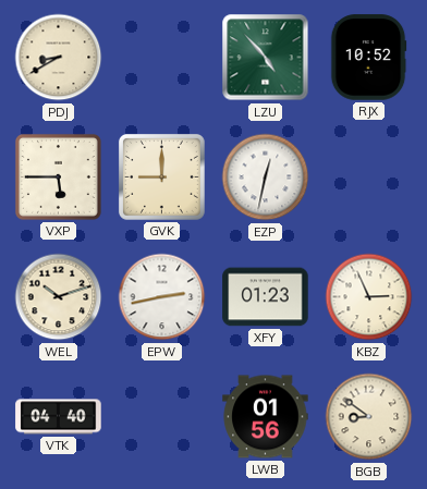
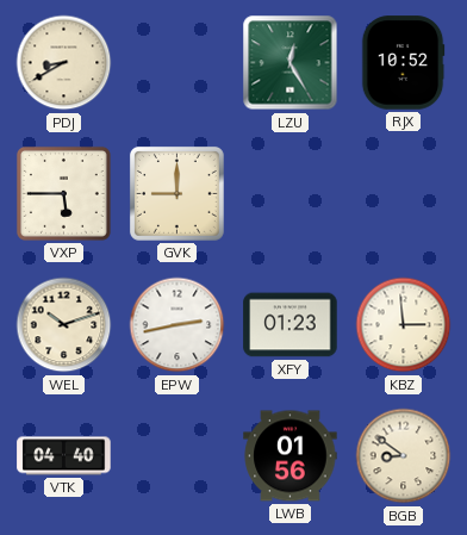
LZU: 4:53 -> 12:25 (291, 63)
EZP: 12:32 -> none (266, 178)
KBZ: 2:56 -> 2:59 (404, 325)
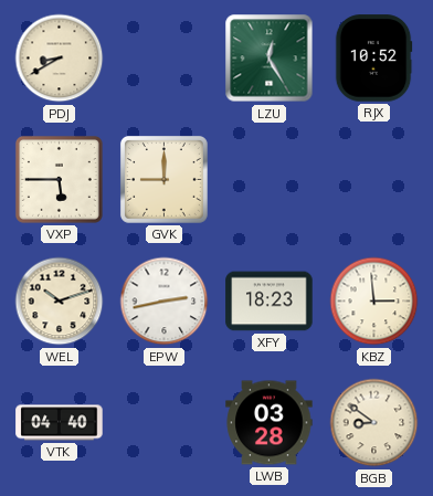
XFY: 01:23 -> 18:23 (270, 302)
LWB: 01:56 -> 03:28 (270, 423)
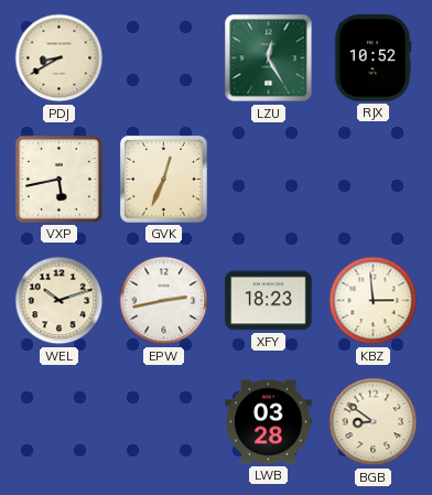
VXP: 5:45 -> 5:43 (58, 179)
GVK: 9:00 -> 12:34 (163, 179)
VTK: 04:40 -> none (60, 423)
